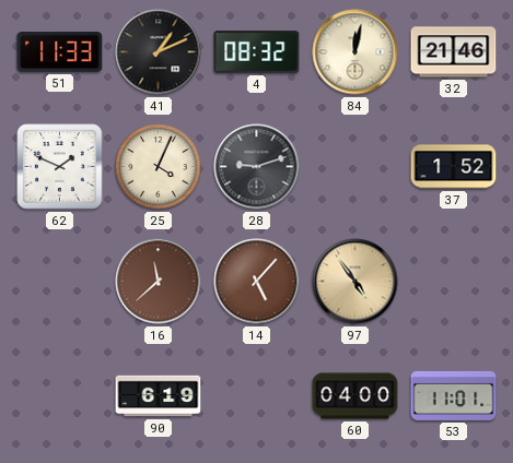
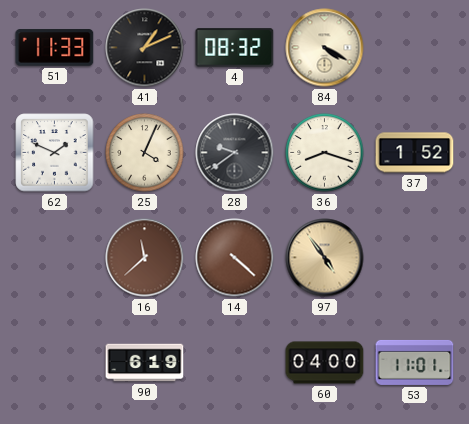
84: 12:02 -> 4:20 (325, 48)
32: 21:46 -> none (454, 52)
28: 9:12 -> 9:39 (235, 153)
36: none -> 8:18 (325, 153)
14: 5:07 -> 4:22 (235, 258)
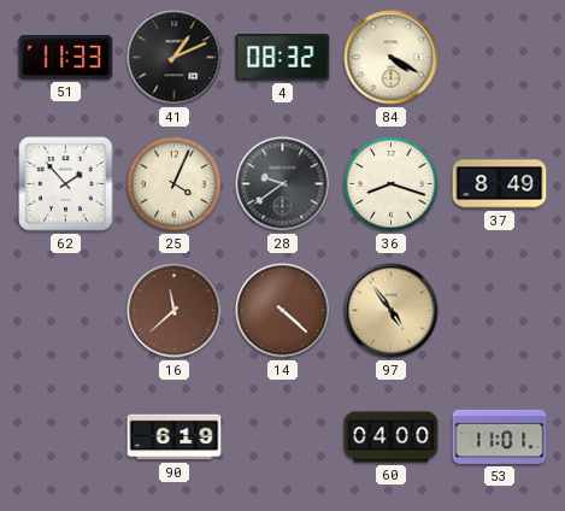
62: 1:49 -> 1:53 (66, 184)
37: 1:52 -> 8:49 (500, 184)
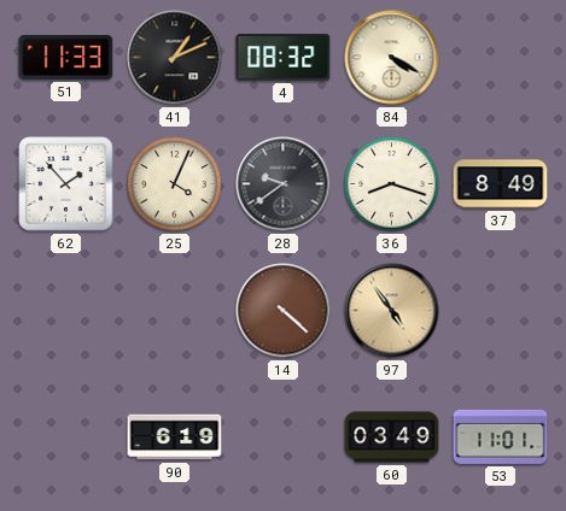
16: 11:38 -> none (175, 311)
60: 04:00 -> 03:49 (392, 437)
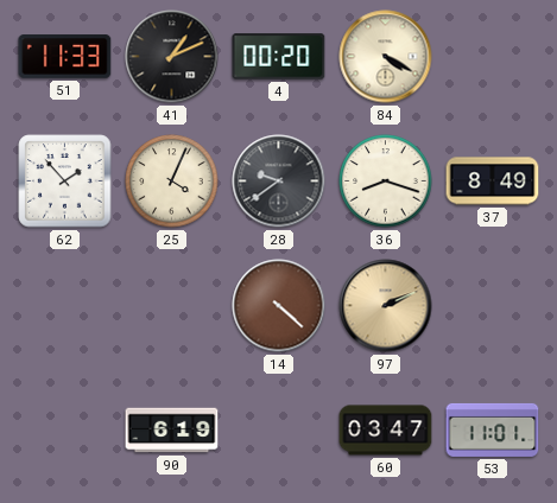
4: 08:32 -> 00:20 (279, 57)
97: 4:54 -> 2:11 (386, 306)
60: 03:49 -> 03:47 (386, 431)
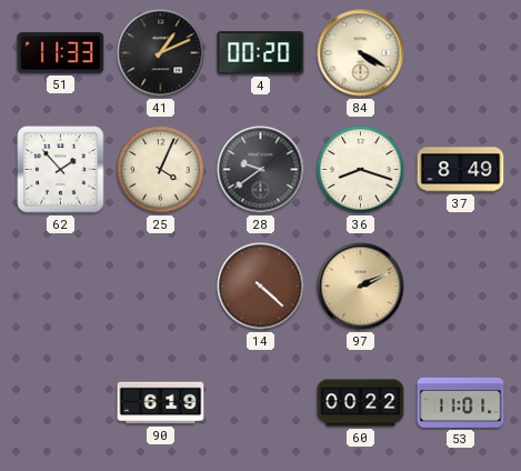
60: 03:47 -> 00:22 (361, 403)
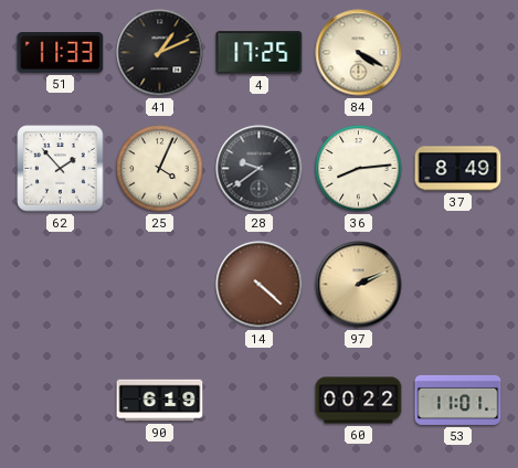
4: 00:20 -> 17:25 (260, 53)
36: 8:18 -> 8:14 (359, 169)
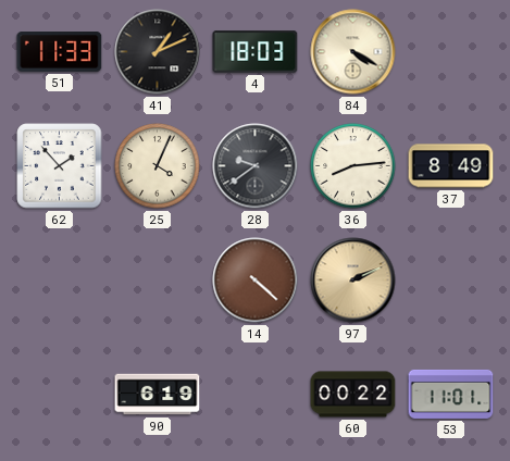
4: 17:25 -> 18:03 (256, 52)
